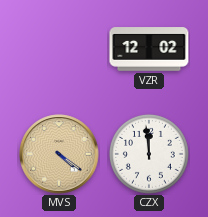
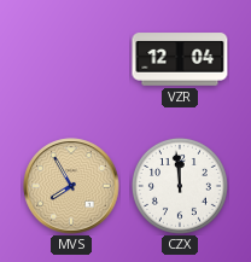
VZR: 12:02 -> 12:04 (180, 59)
MVS: 4:21 -> 7:55 (71, 186)
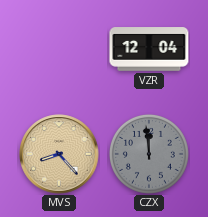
MVS: 7:55 -> 8:23 (59, 154)
CZX dial: white -> grey (149, 154)
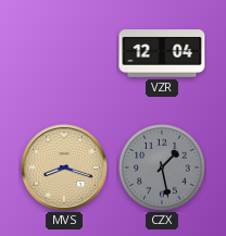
MVS: 8:23 -> 8:18 (64, 167)
CZX: 11:59 -> 1:28 (162, 167)
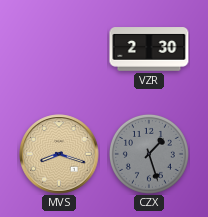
VZR: 12:04 -> 2:30 (149, 49)
CZX: 1:28 -> 1:27 (149, 154)
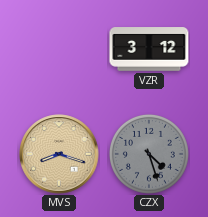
VZR: 2:30 -> 3:12 (149, 49)
CZX: 1:27 -> 4:27 (149, 154)
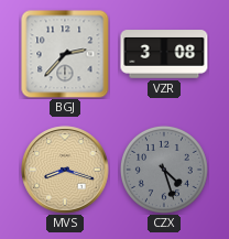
BGJ: none -> 2:37 (65, 54)
VZR: 3:12 -> 3:08 (164, 54)
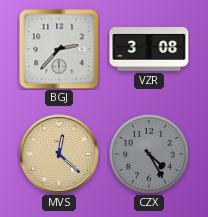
MVS: 8:18 -> 12:22 (59, 154)
CZX: 4:27 -> 4:25 (149, 154)
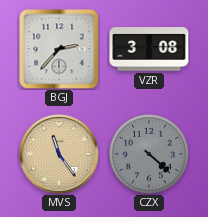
MVS: 12:22 -> 11:24 (59, 154)
CZX: 4:25 -> 4:22 (149, 154)
